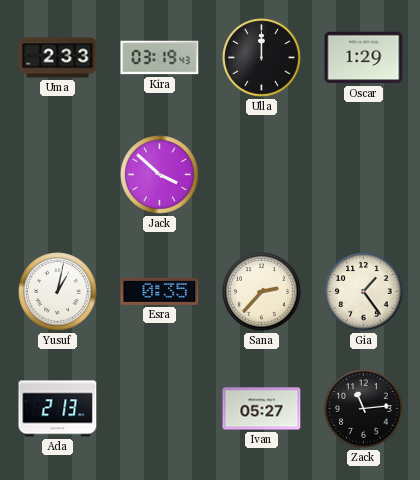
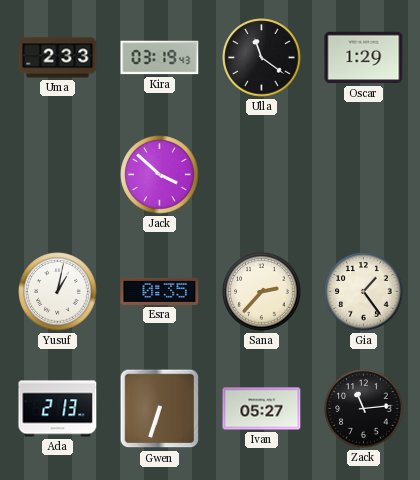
Ulla: 12:00 -> 11:21 (262, 58)
Gwen: none -> 6:33 (160, 409)
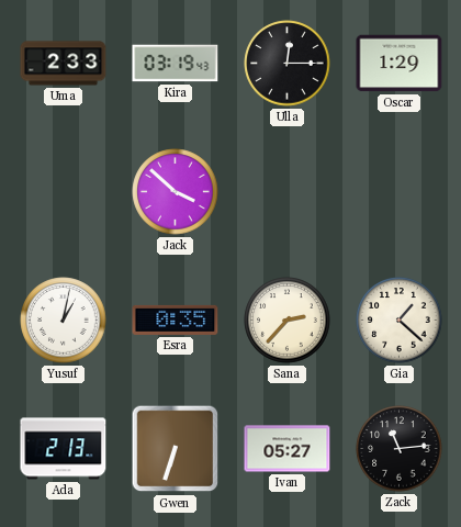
Ulla: 11:21 -> 12:15 (288, 64)
Gia: 1:24 -> 1:22 (400, 321)
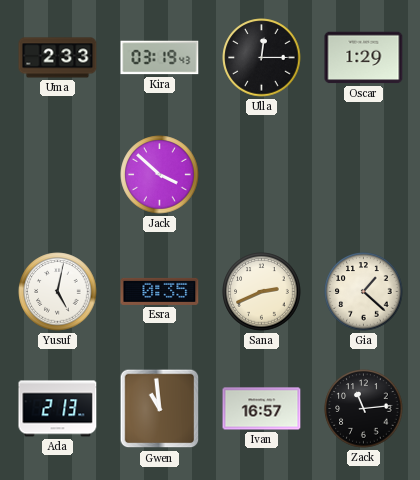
Yusuf: 1:02 -> 5:02 (58, 292)
Sana: 2:37 -> 2:41 (262, 292)
Gwen: 6:33 -> 10:59 (160, 409)
Ivan: 05:27 -> 16:57 (262, 409)
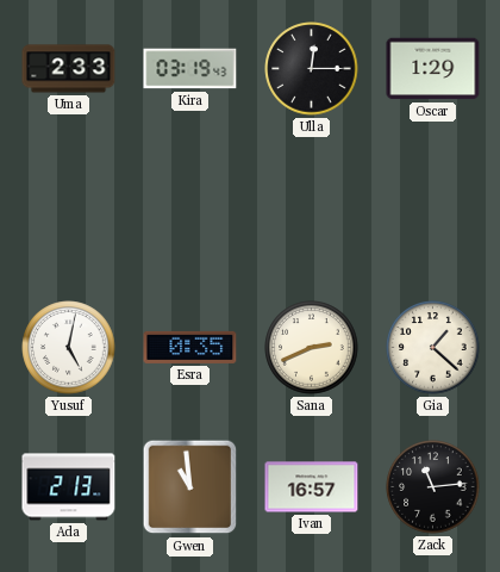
Jack: 3:52 -> none (160, 175)
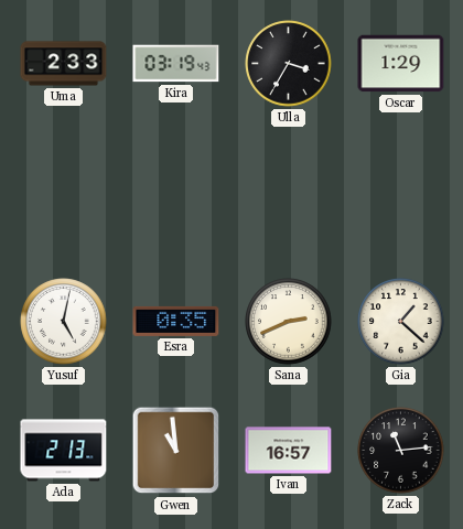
Ulla: 12:15 -> 3:35 (289, 64)
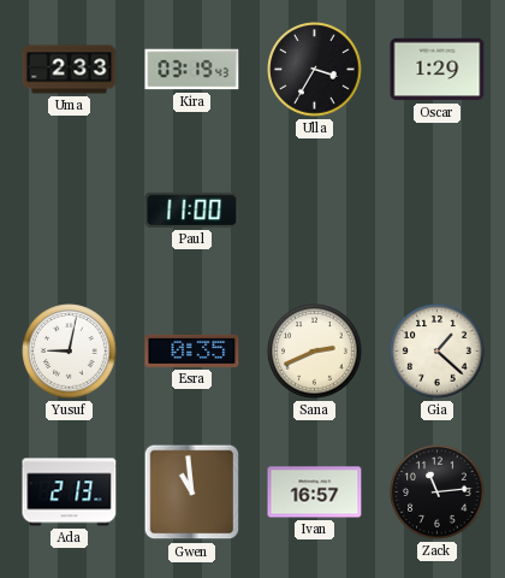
Paul: none -> 11:00 (192, 210)
Yusuf: 5:02 -> 9:02 (70, 352)
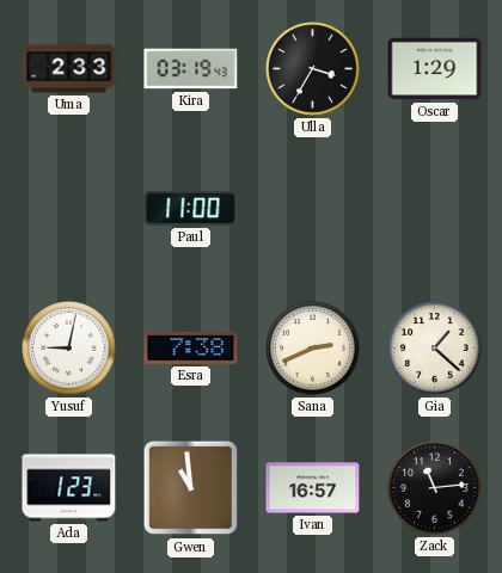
Esra: 0:35 -> 7:38 (191, 347)
Ada: 2:13 -> 1:23 (69, 488)
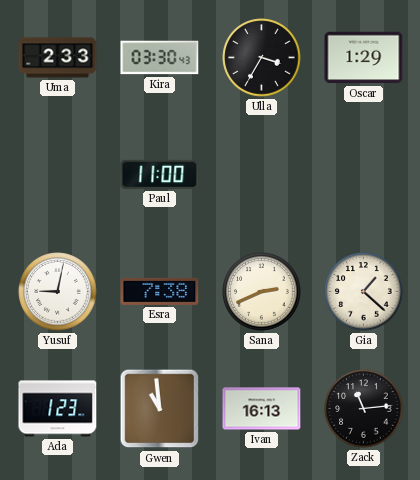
Kira: 03:19 -> 03:30 (160, 58)
Ivan: 16:57 -> 16:13 (262, 409)
